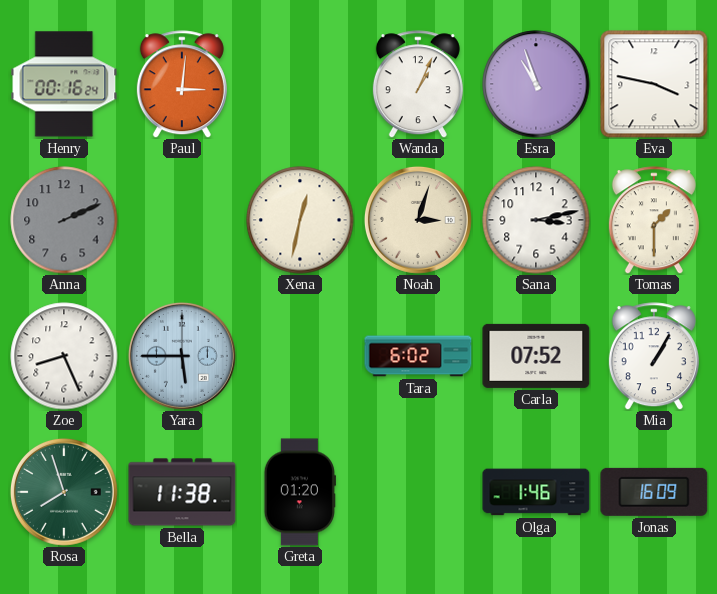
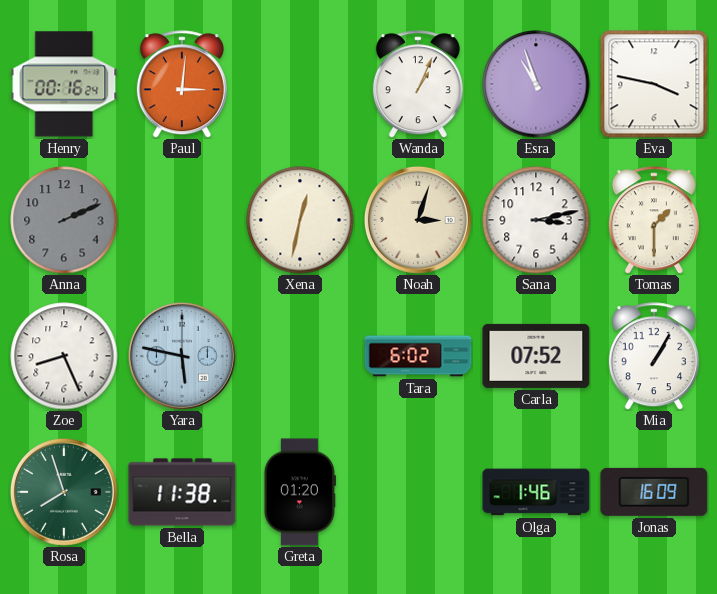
Yara: 5:45 -> 5:47 (182, 356)
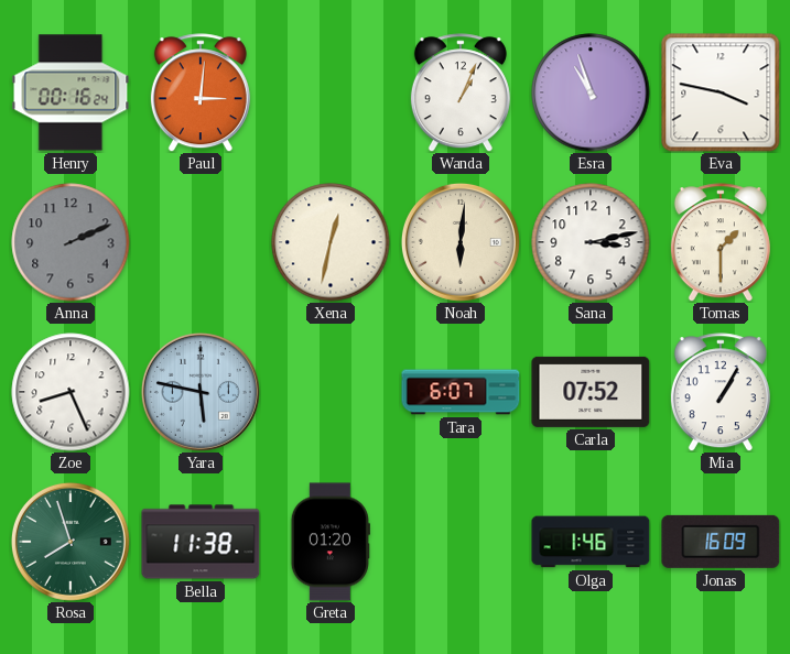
Noah: 3:03 -> 6:01 (461, 242)
Tara: 6:02 -> 6:07 (461, 392)
